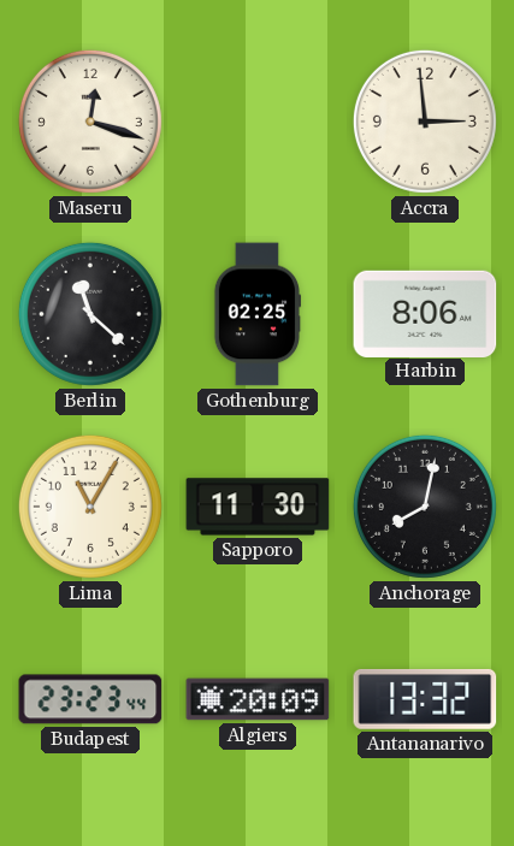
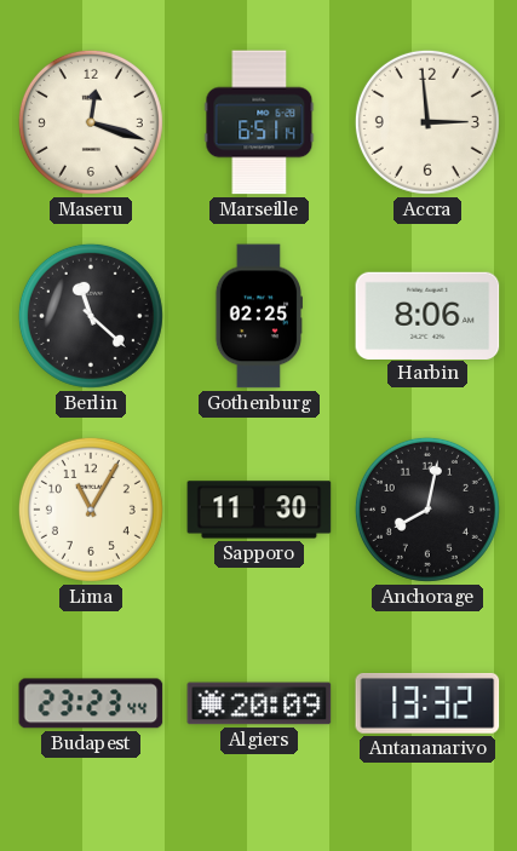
Marseille: none -> 6:51 (259, 122)
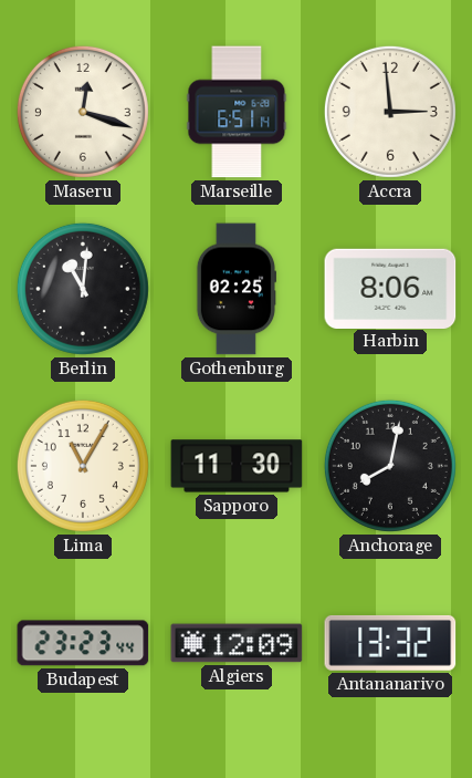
Berlin: 11:22 -> 11:01 (83, 289)
Algiers: 20:09 -> 12:09 (237, 643)
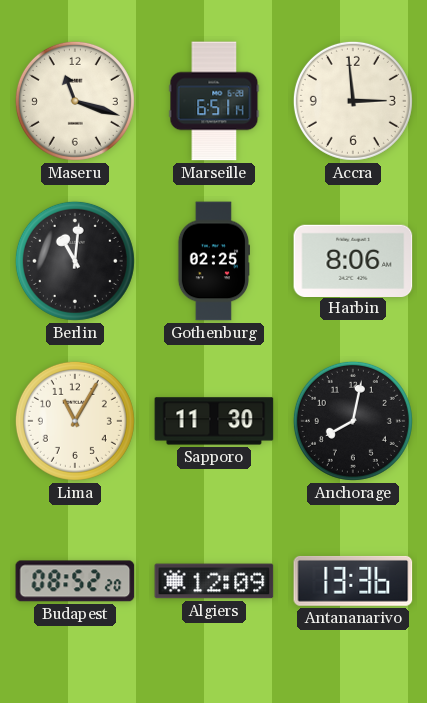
Maseru: 12:18 -> 11:18 (75, 101)
Budapest: 23:23 -> 08:52 (75, 581)
Antananarivo: 13:32 -> 13:36 (353, 581)
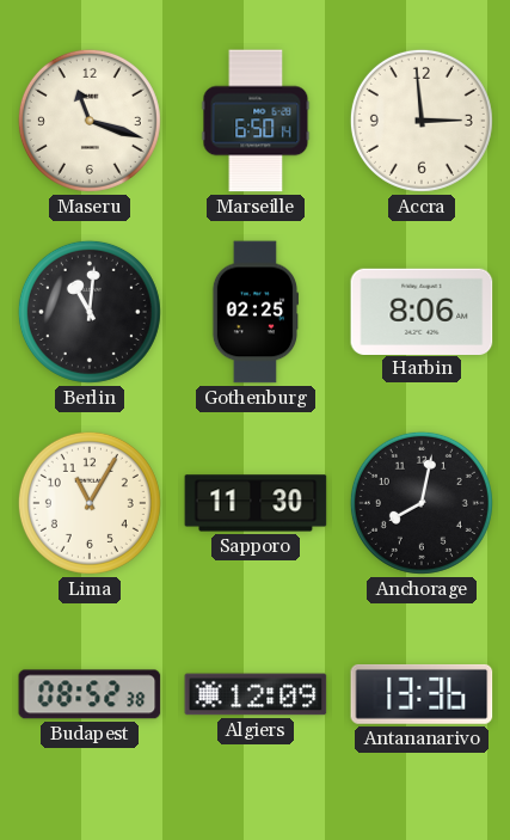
Marseille: 6:51 -> 6:50 (256, 121)
Budapest: 08:52:20 -> 08:52:38 (90, 694)
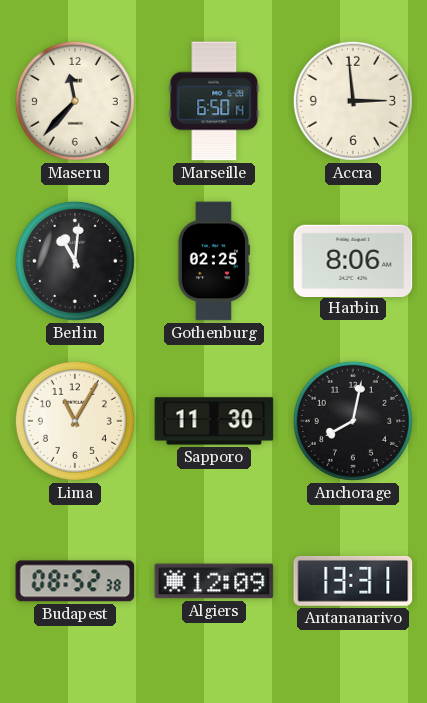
Maseru: 11:18 -> 11:37 (75, 101)
Antananarivo: 13:36 -> 13:31 (353, 581)
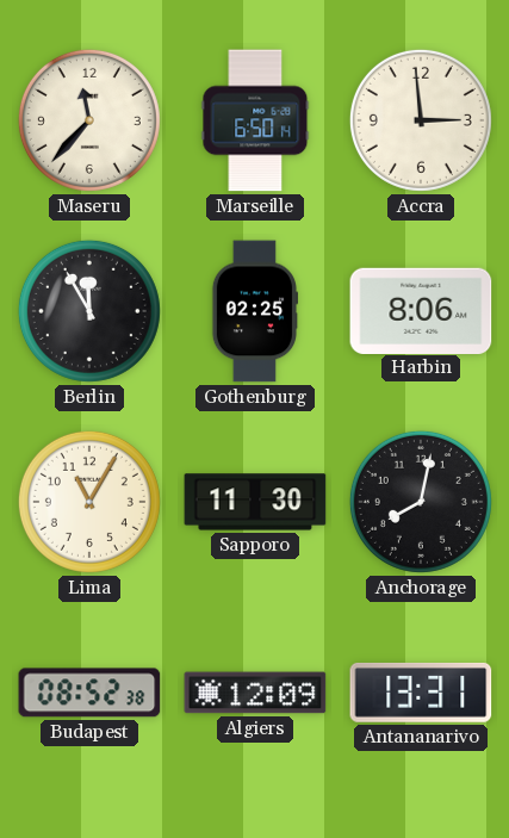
Berlin: 11:01 -> 11:55 (89, 311)
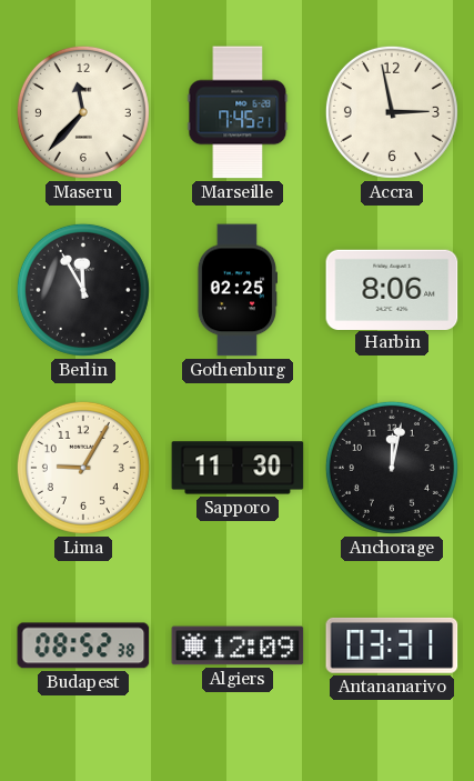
Marseille: 6:50 -> 7:45 (238, 112)
Accra: 2:59 -> 2:58 (392, 112)
Lima: 11:05 -> 9:05 (83, 468)
Anchorage: 8:02 -> 12:02 (392, 468)
Antananarivo: 13:31 -> 03:31 (392, 645)
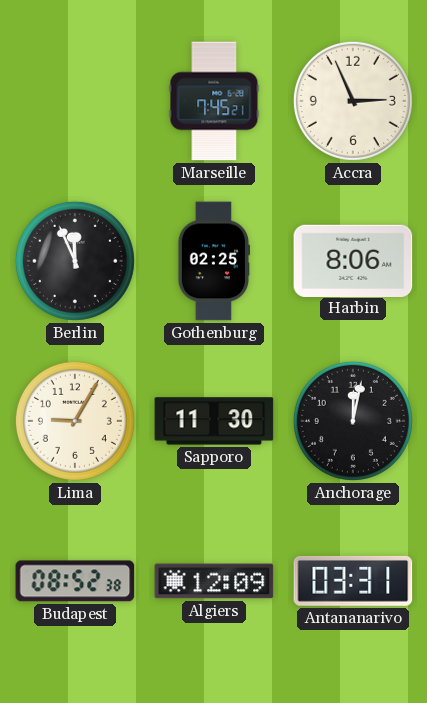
Maseru: 11:37 -> none (83, 112)
Accra: 2:58 -> 2:56 (353, 101)
Berlin: 11:55 -> 11:56 (75, 261)
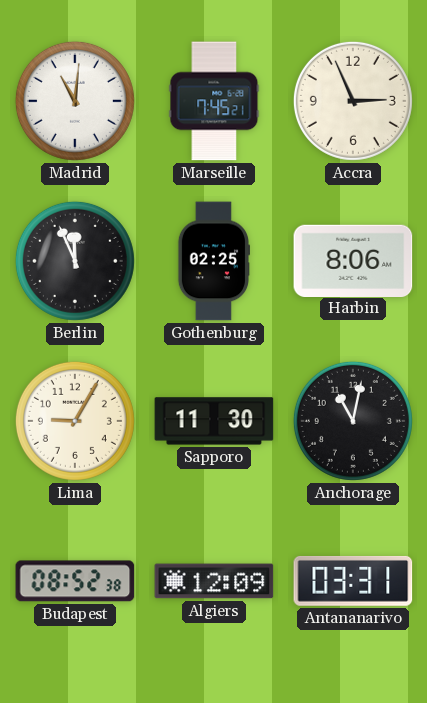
Madrid: none -> 11:01 (75, 101)
Anchorage: 12:02 -> 11:02 (353, 421)
